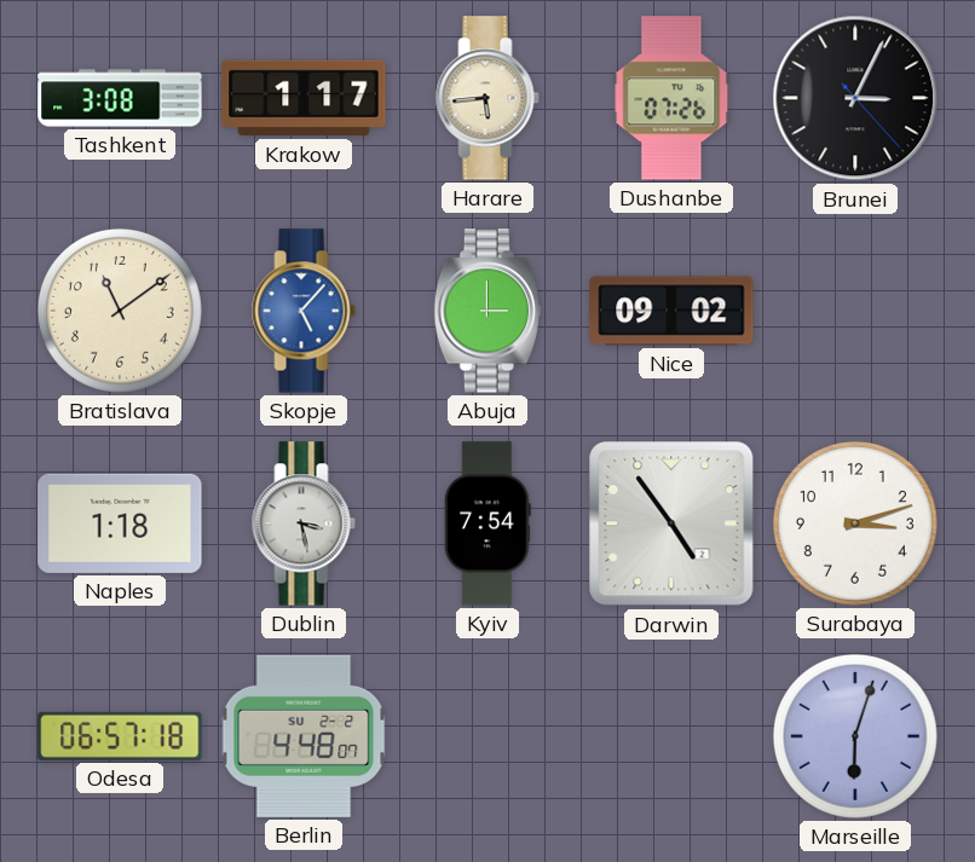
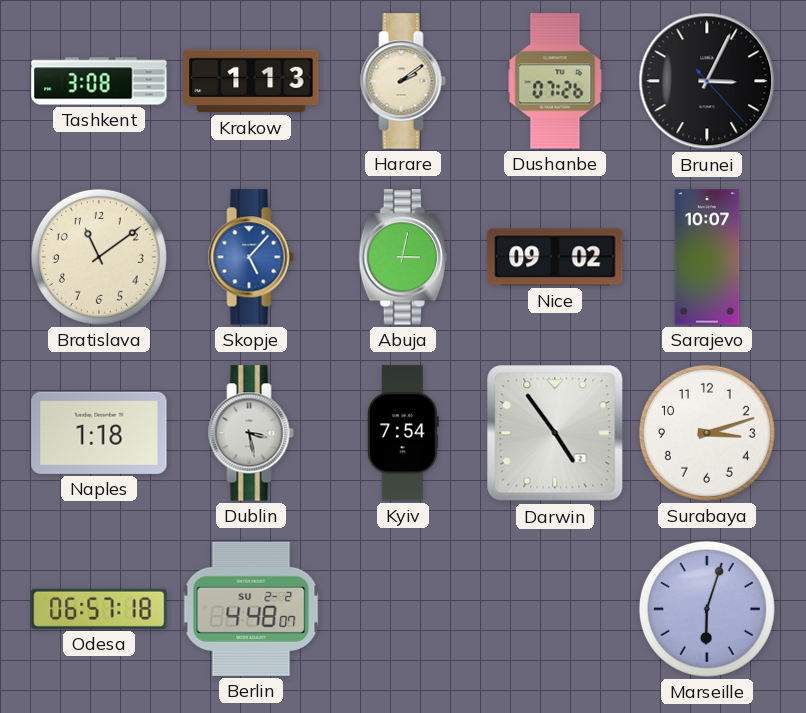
Krakow: 1:17 -> 1:13 (251, 81)
Harare: 5:44 -> 2:09 (403, 81)
Abuja: 3:00 -> 3:02 (403, 257)
Sarajevo: none -> 10:07 (707, 257)
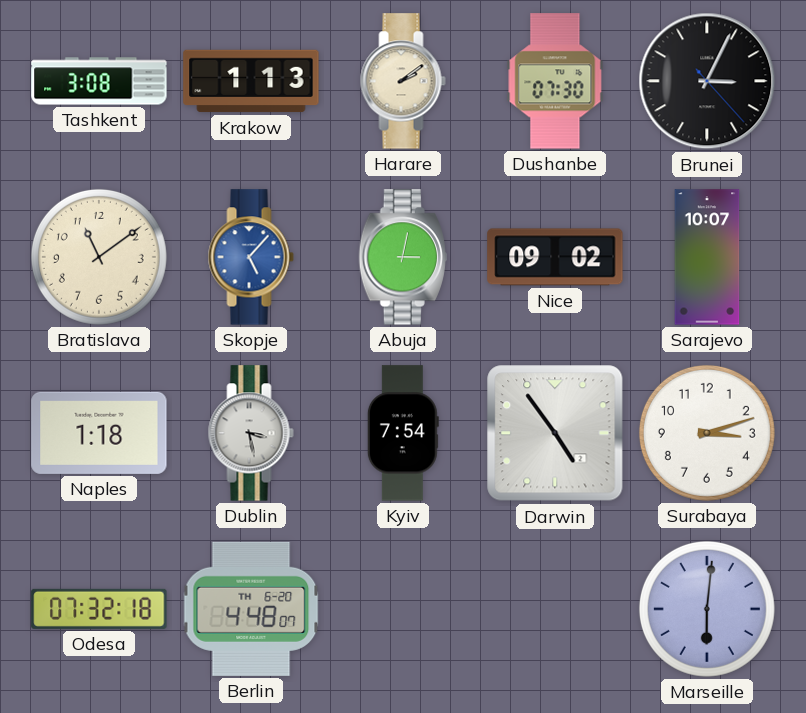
Dushanbe: 07:26 -> 07:30 (555, 81)
Odesa: 06:57 -> 07:32 (99, 609)
Berlin date: SU 2-2 -> TH 6-20 (251, 609)
Marseille: 6:03 -> 6:01 (707, 609)
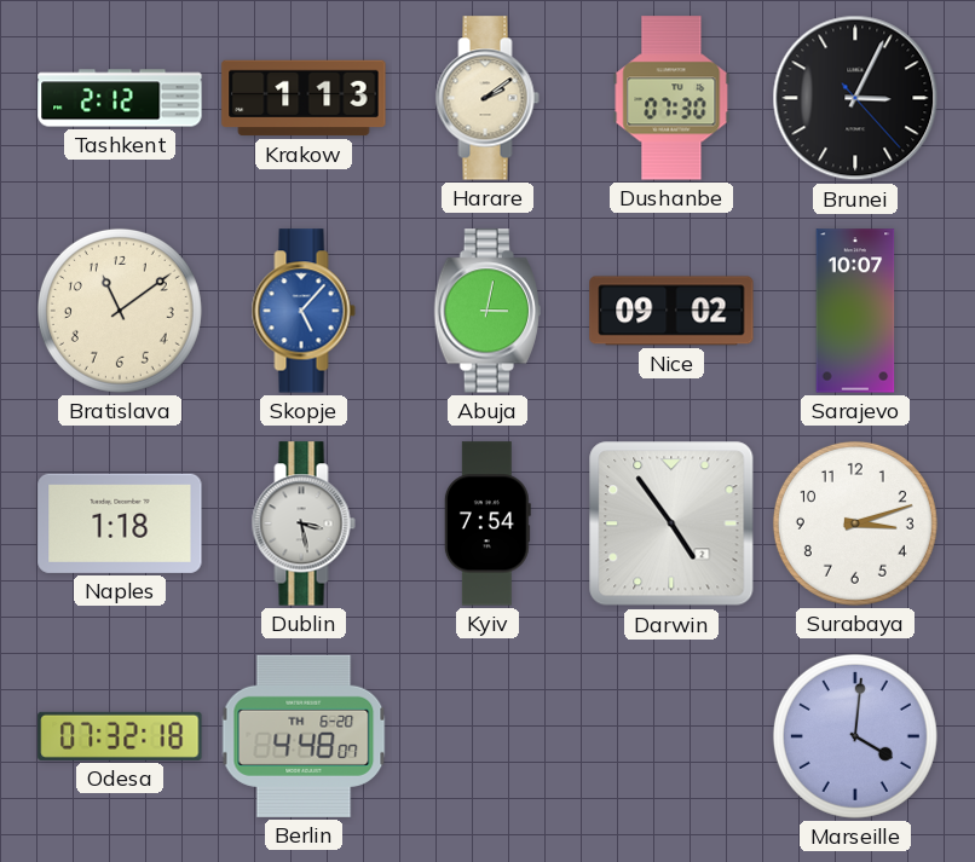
Tashkent: 3:08 -> 2:12 (120, 98)
Marseille: 6:01 -> 4:01 (855, 736)
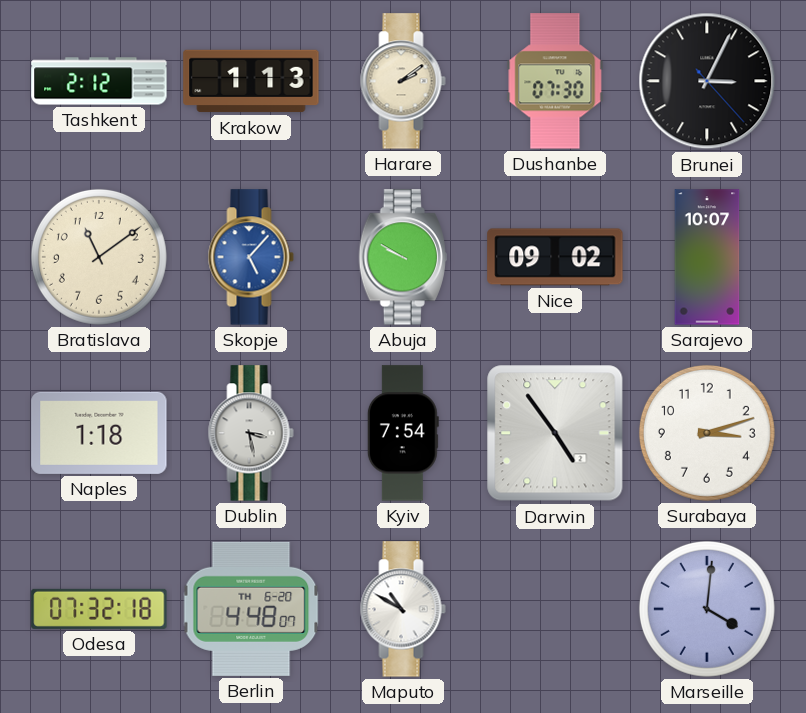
Abuja: 3:02 -> 9:50 (403, 257)
Maputo: none -> 10:50 (403, 609)
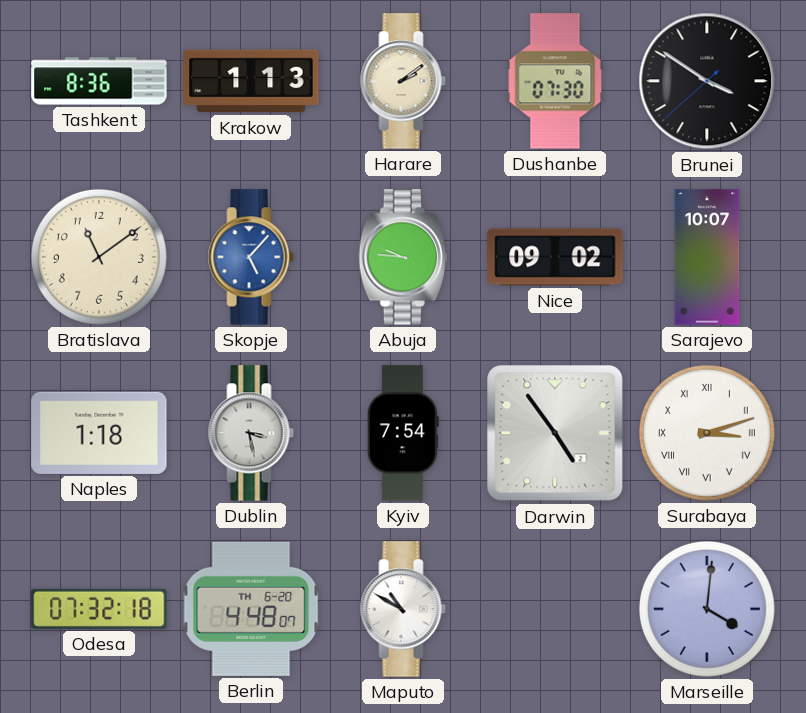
Tashkent: 2:12 -> 8:36 (99, 81)
Brunei: 3:04 -> 3:50 (707, 81)
Abuja: 9:50 -> 9:46 (403, 257)
Surabaya numerals: Arabic -> Roman (707, 433)
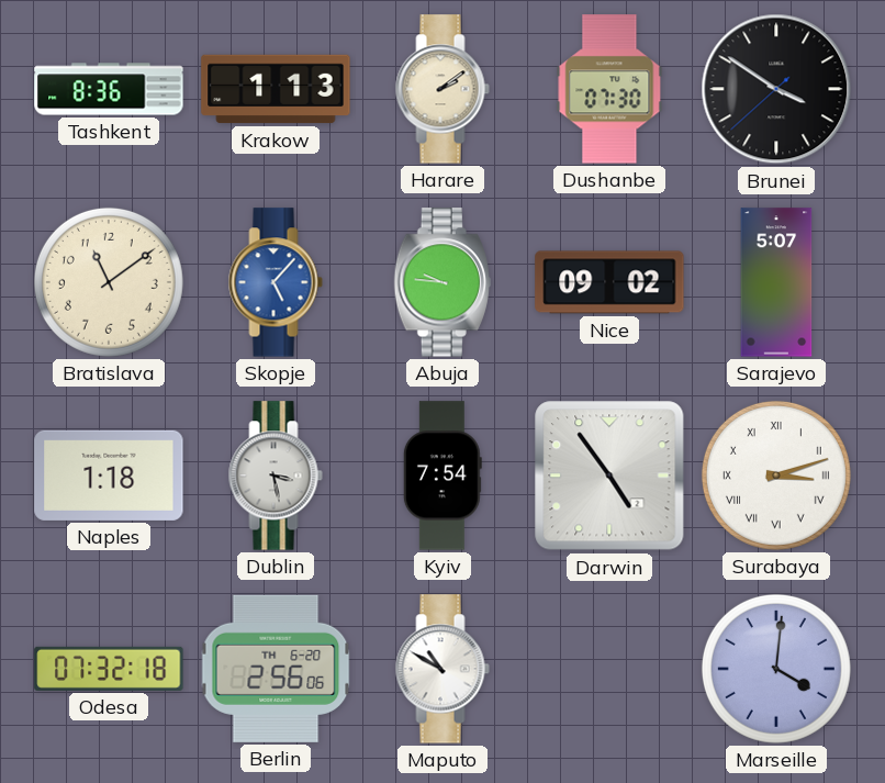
Sarajevo: 10:07 -> 5:07 (776, 282)
Berlin: 4:48 -> 2:56 (276, 669)
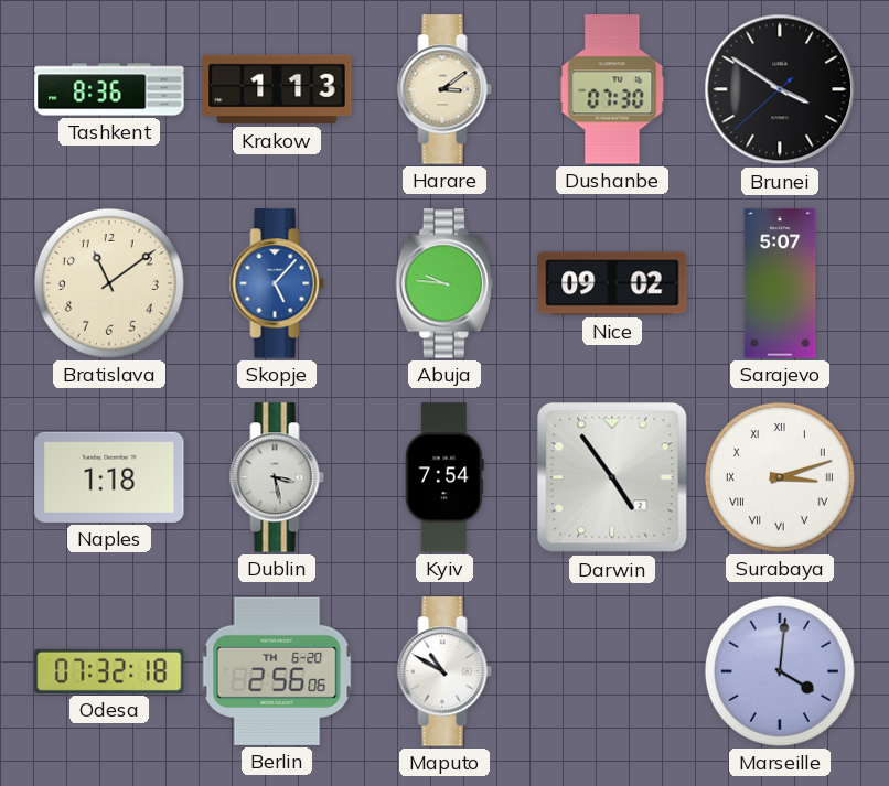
Harare: 2:09 -> 3:09 (444, 89)
